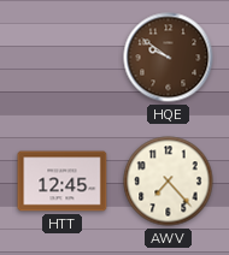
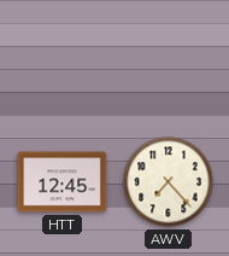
HQE: 9:51 -> none (169, 58)
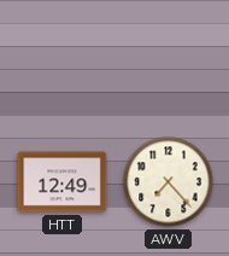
HTT: 12:45 -> 12:49 (63, 182)
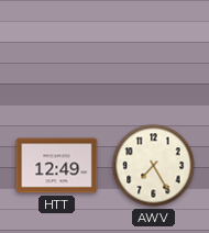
AWV: 7:23 -> 7:25 (154, 166)
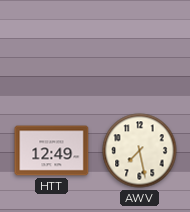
AWV: 7:25 -> 7:28 (140, 151)
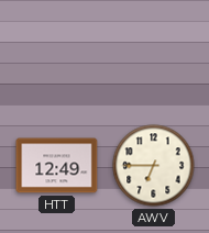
AWV: 7:28 -> 6:45 (154, 166)
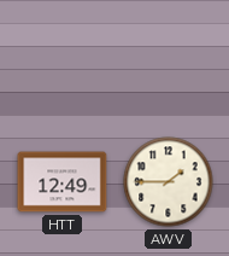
AWV: 6:45 -> 1:45 (169, 182)
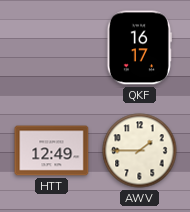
QKF: none -> 16:17 (139, 48)
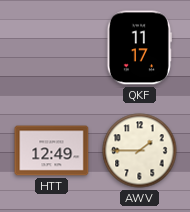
QKF: 16:17 -> 11:17 (139, 48)
